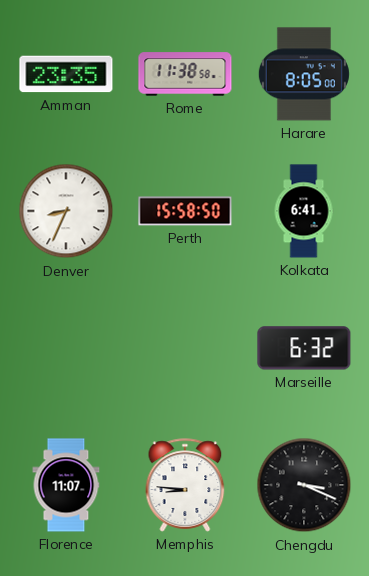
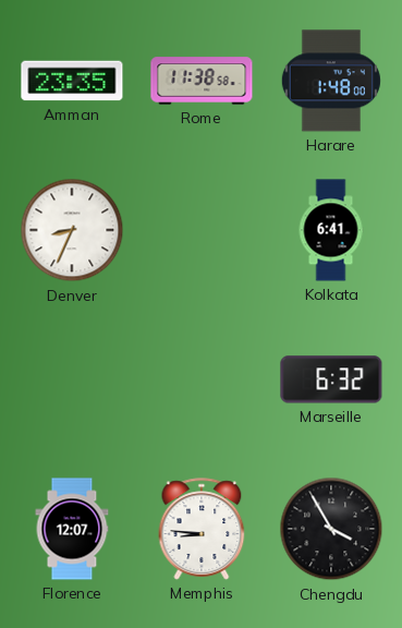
Harare: 8:05 -> 1:48 (331, 81)
Perth: 15:58 -> none (185, 211)
Florence: 11:07 -> 12:07 (72, 529)
Chengdu: 3:19 -> 3:55 (331, 529)
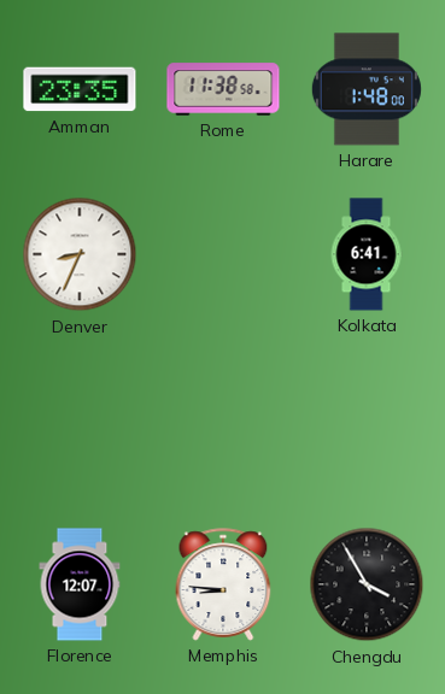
Marseille: 6:32 -> none (331, 379)
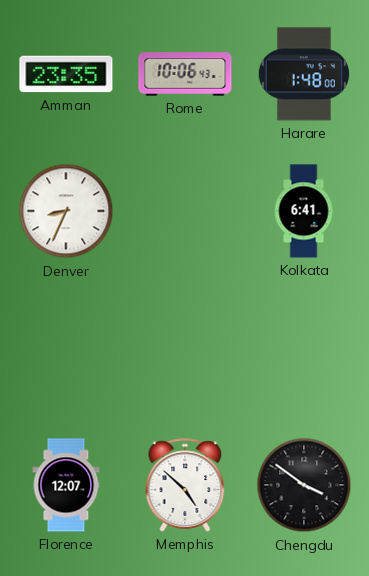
Rome: 11:38 -> 10:06 (185, 74)
Memphis: 8:46 -> 4:52 (185, 485)
Chengdu: 3:55 -> 3:51 (304, 485)
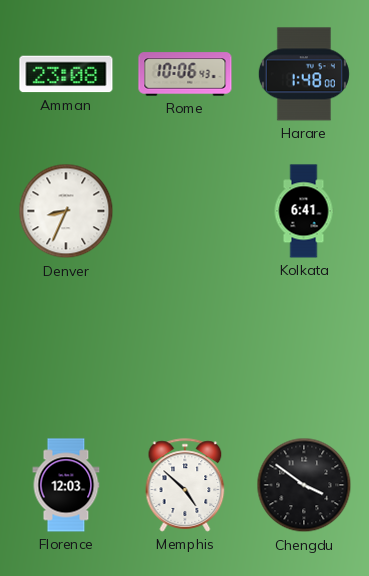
Amman: 23:35 -> 23:08 (66, 74)
Florence: 12:07 -> 12:03 (66, 485)
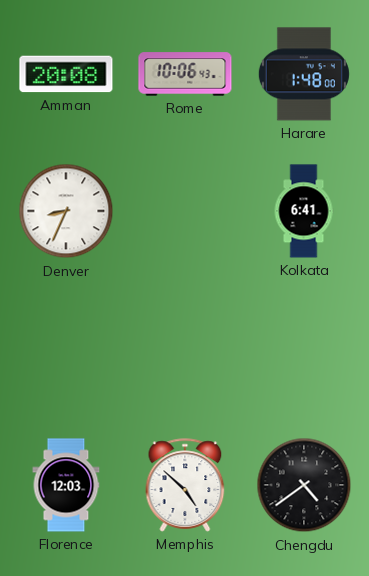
Amman: 23:08 -> 20:08 (66, 74)
Chengdu: 3:51 -> 4:39 (304, 485)
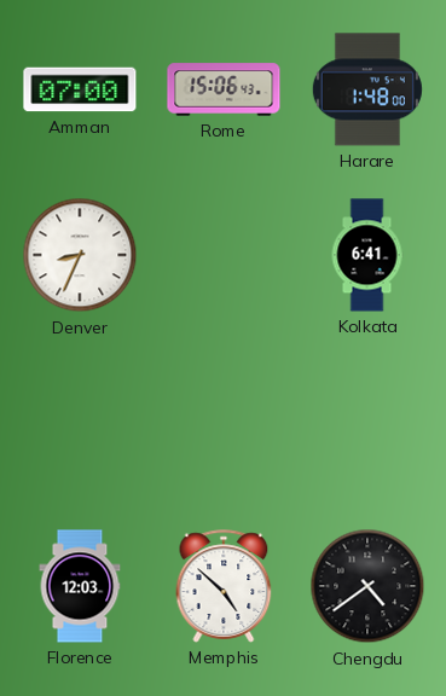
Amman: 20:08 -> 07:00 (80, 89)
Rome: 10:06 -> 15:06 (224, 89)
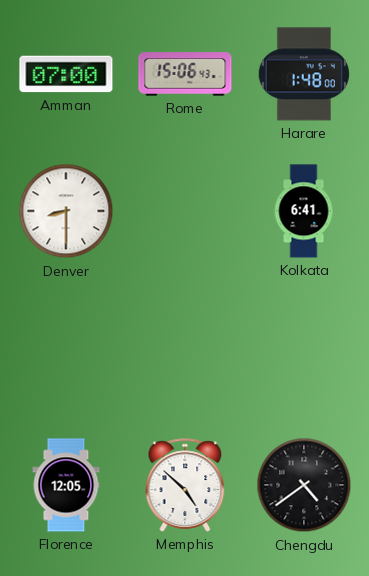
Denver: 8:34 -> 8:30 (66, 211)
Florence: 12:03 -> 12:05 (66, 485)
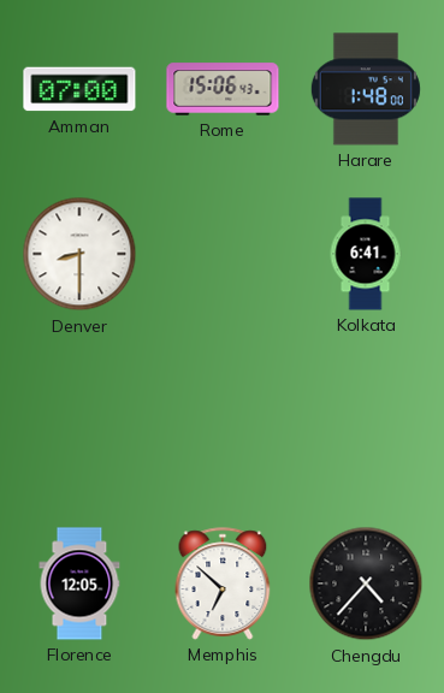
Memphis: 4:52 -> 6:52 (223, 584)
Chengdu: 4:39 -> 4:37 (366, 584)
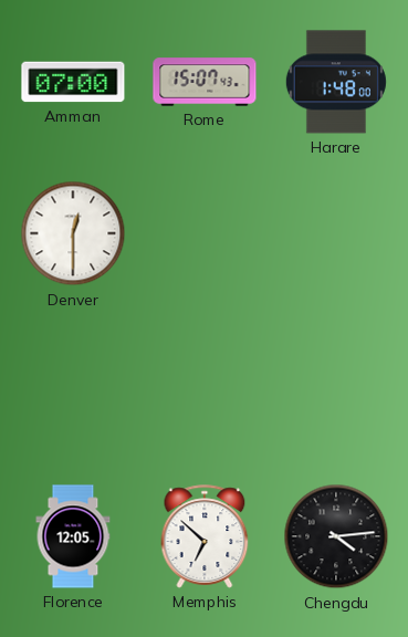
Rome: 15:06 -> 15:07 (205, 82)
Denver: 8:30 -> 12:30 (73, 233)
Kolkata: 6:41 -> none (366, 254)
Chengdu: 4:37 -> 4:14 (336, 536)
